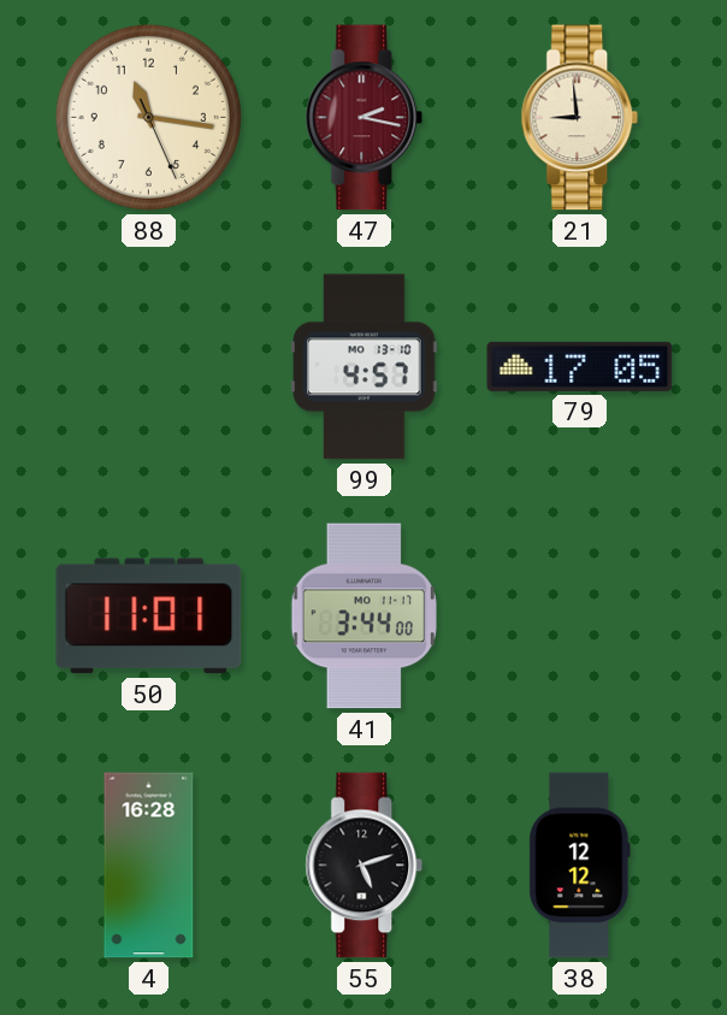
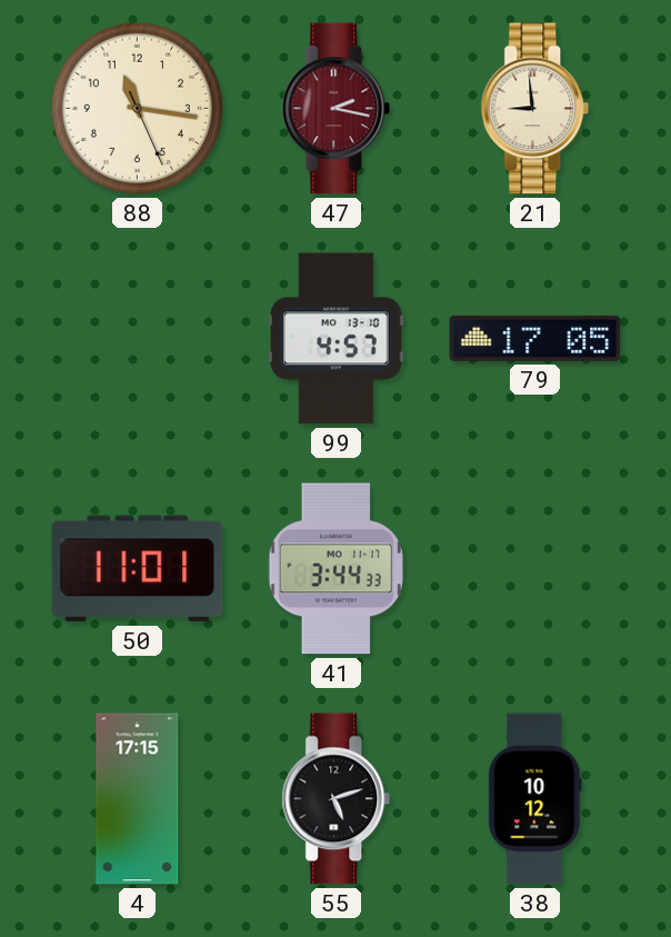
41: 3:44:00 -> 3:44:33 (335, 569)
4: 16:28 -> 17:15 (138, 799)
38: 12:12 -> 10:12 (535, 799)
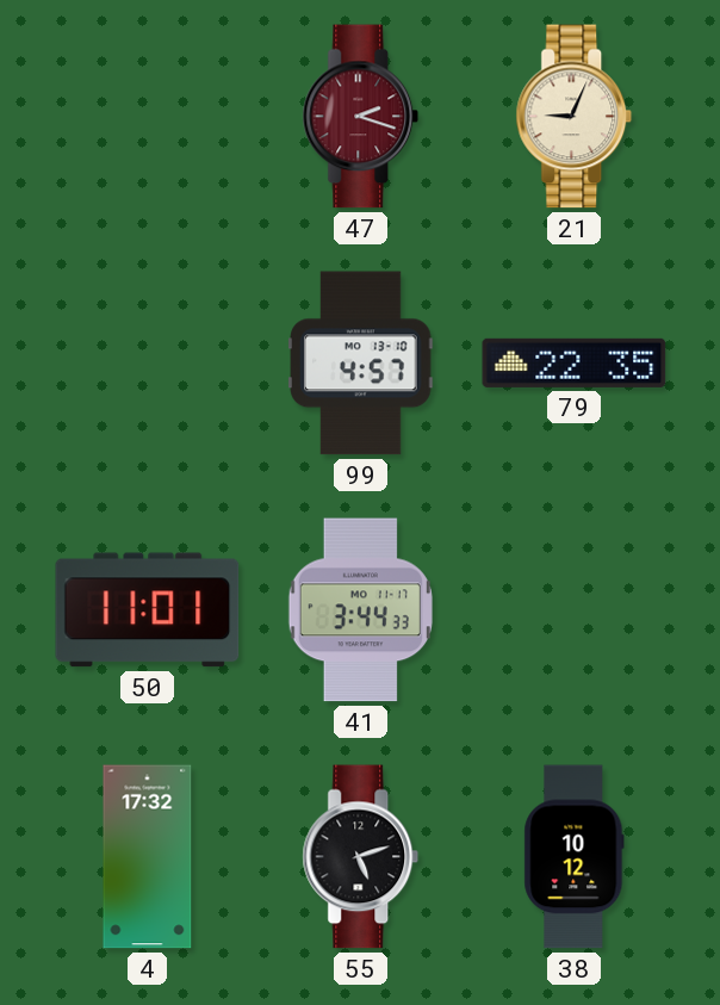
88: 11:16 -> none (137, 108)
47: 2:17 -> 2:18 (361, 117)
21: 8:59 -> 9:04 (575, 117)
79: 17:05 -> 22:35 (575, 362)
4: 17:15 -> 17:32 (148, 857)
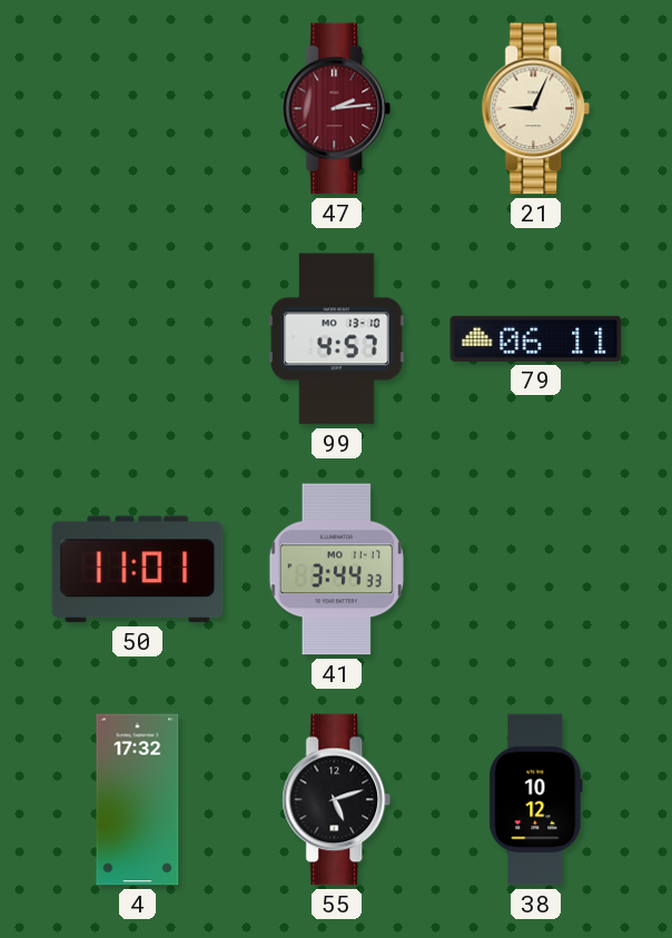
47: 2:18 -> 2:14 (337, 109)
79: 22:35 -> 06:11 (536, 338)
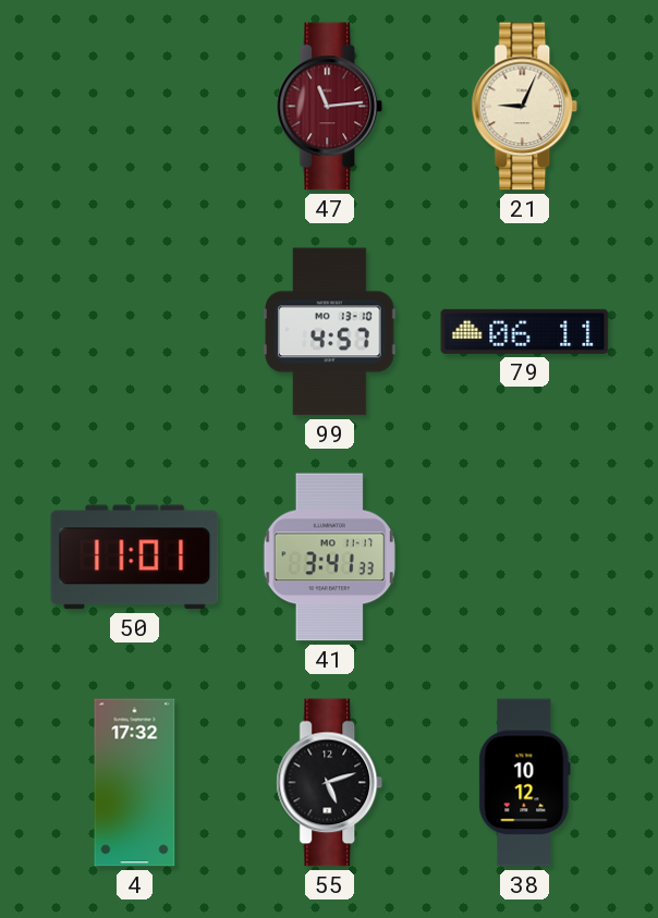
47: 2:14 -> 11:14 (330, 107)
41: 3:44 -> 3:41 (329, 558)
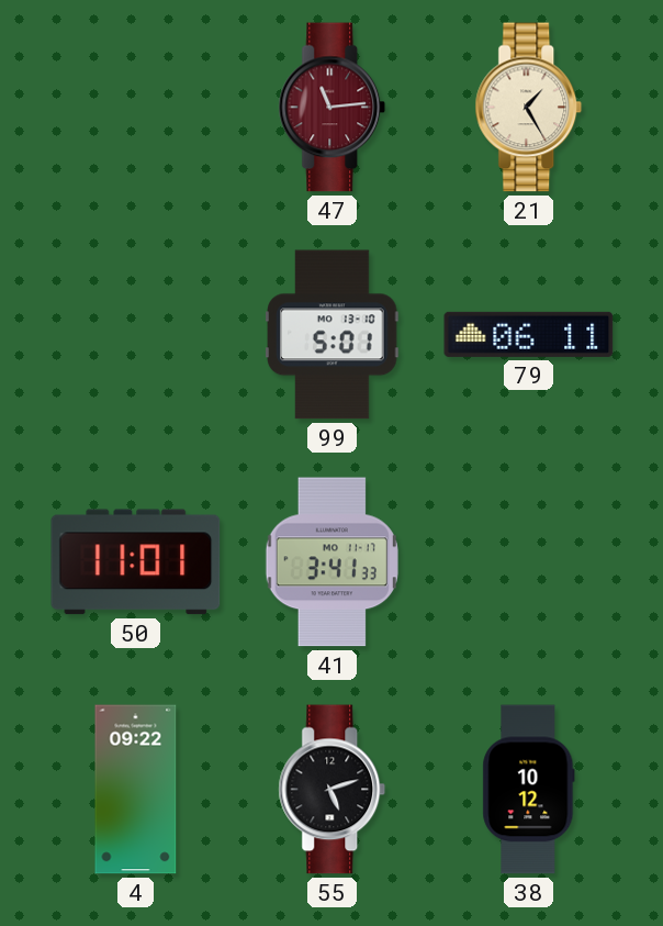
21: 9:04 -> 1:25 (529, 108)
99: 4:57 -> 5:01 (333, 335)
4: 17:32 -> 09:22 (136, 790)
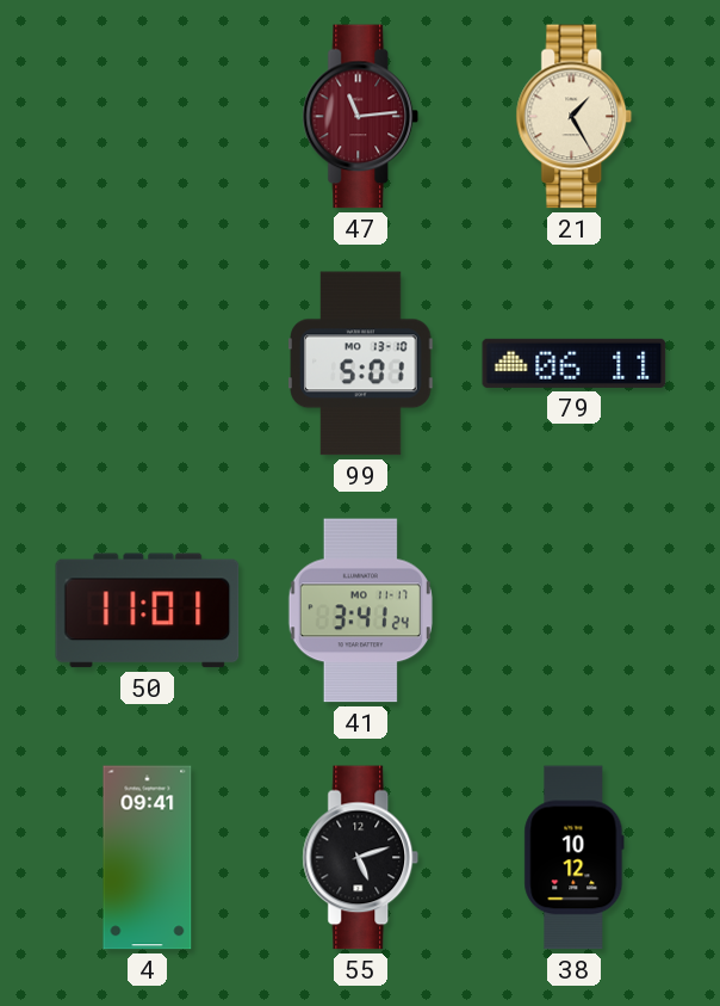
41: 3:41:33 -> 3:41:24 (360, 611)
4: 09:22 -> 09:41 (148, 858)
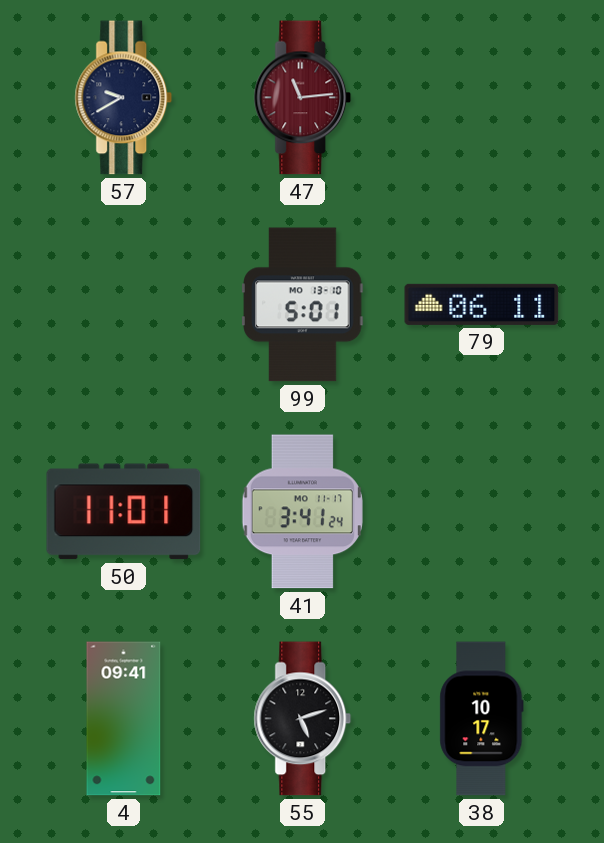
57: none -> 9:40 (124, 98)
21: 1:25 -> none (575, 117)
38: 10:12 -> 10:17 (482, 719)
